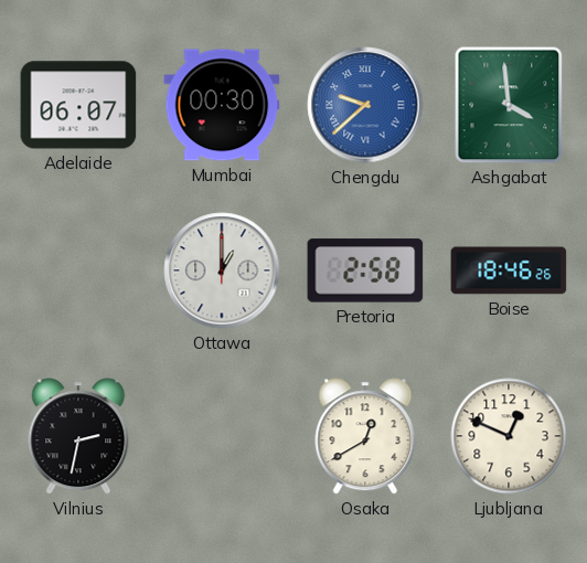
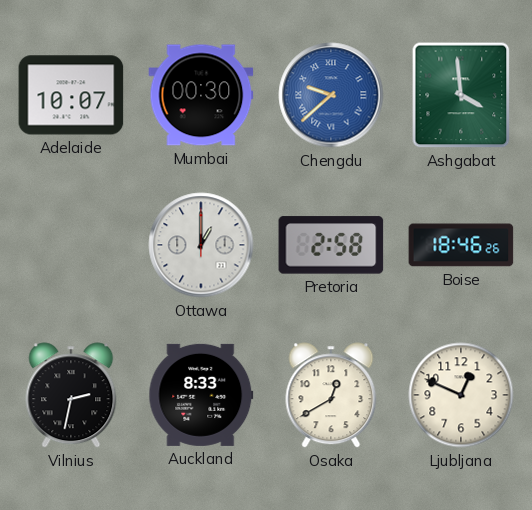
Adelaide: 06:07 -> 10:07 (71, 95)
Auckland: none -> 8:33 (201, 395)
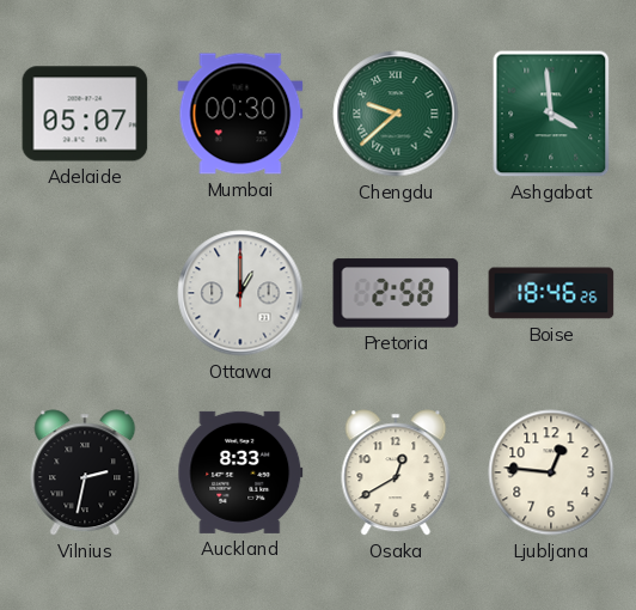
Adelaide: 10:07 -> 05:07 (85, 114)
Chengdu dial: blue -> green (396, 114)
Ljubljana: 12:49 -> 12:46 (551, 472)
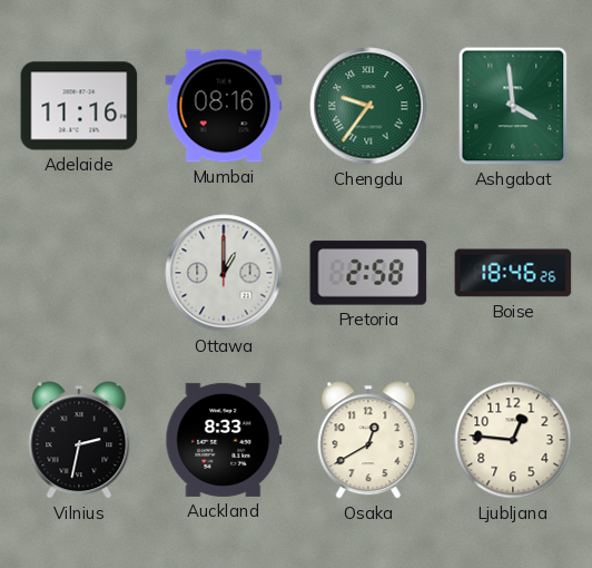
Adelaide: 05:07 -> 11:16 (79, 106)
Mumbai: 00:30 -> 08:16 (224, 106)
Chengdu: 9:38 -> 9:36 (368, 106)
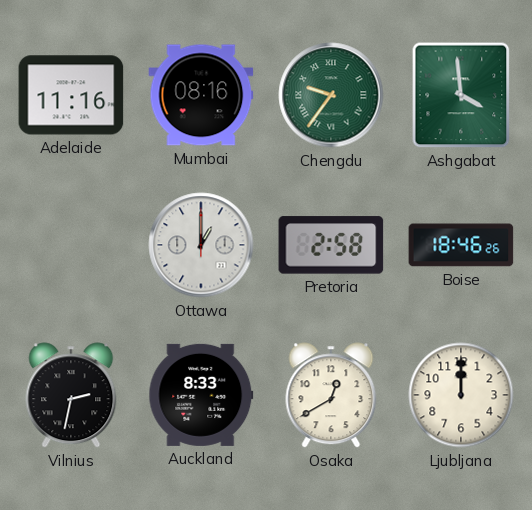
Ljubljana: 12:46 -> 12:00 (461, 395)
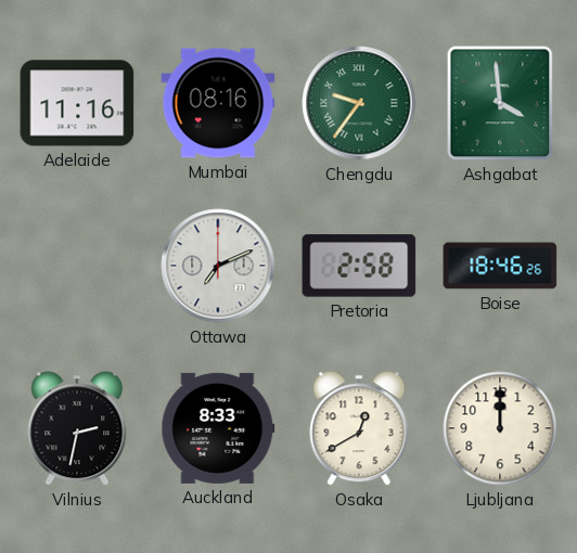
Ottawa: 1:00 -> 7:11 (218, 266)
